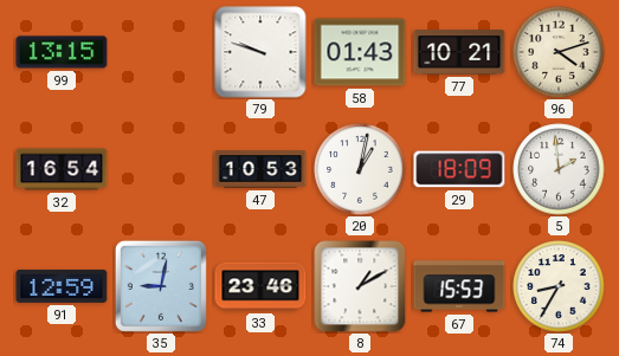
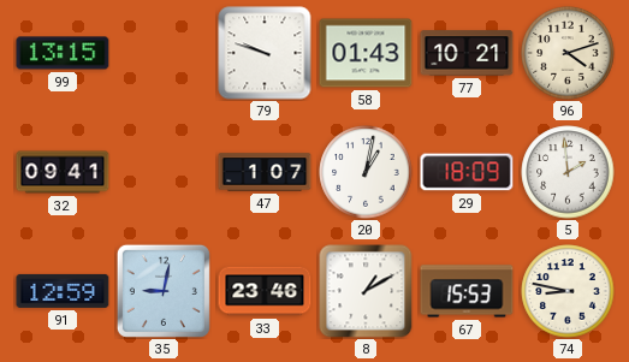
32: 16:54 -> 09:41 (63, 172)
47: 10:53 -> 1:07 (265, 172)
74: 8:35 -> 8:47 (568, 291)
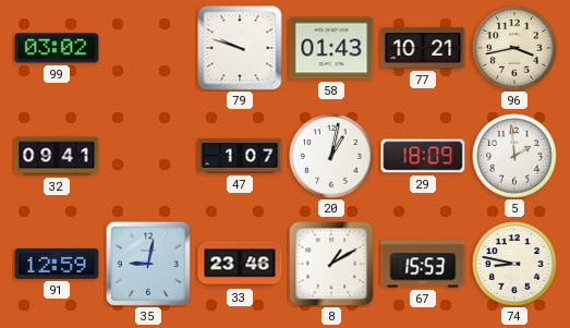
99: 13:15 -> 03:02 (57, 48)
96: 4:12 -> 3:43 (514, 48)
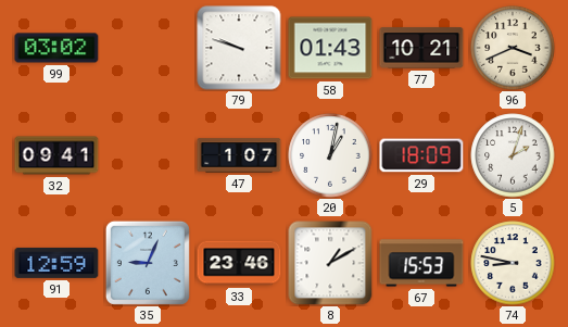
96: 3:43 -> 3:41 (513, 48)
5: 1:59 -> 2:03 (513, 155)
35: 9:02 -> 9:04 (148, 263)
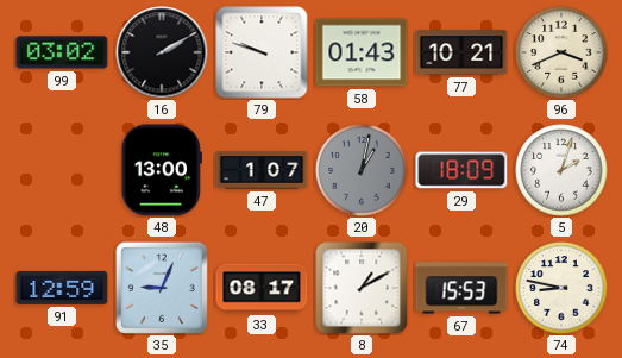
16: none -> 2:10 (162, 52)
32: 09:41 -> none (56, 155)
48: none -> 13:00 (162, 170)
20 dial: white -> grey (362, 170)
33: 23:46 -> 08:17 (262, 288)
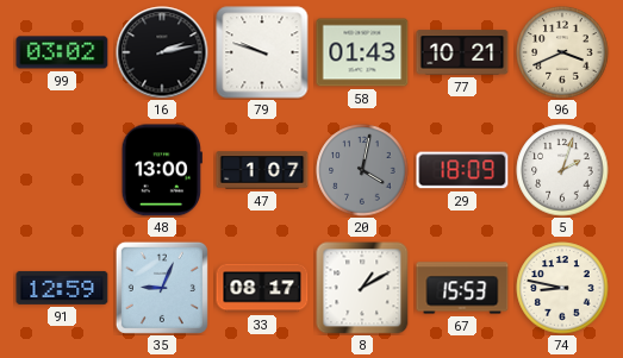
16: 2:10 -> 2:13 (162, 52)
20: 1:02 -> 4:02 (362, 170)
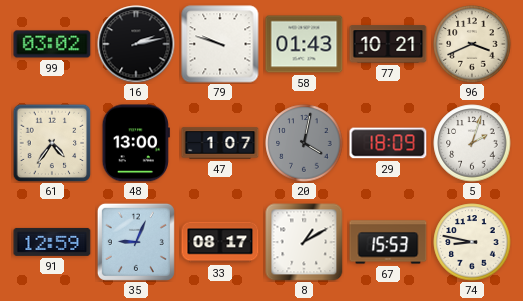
61: none -> 4:36 (52, 143)
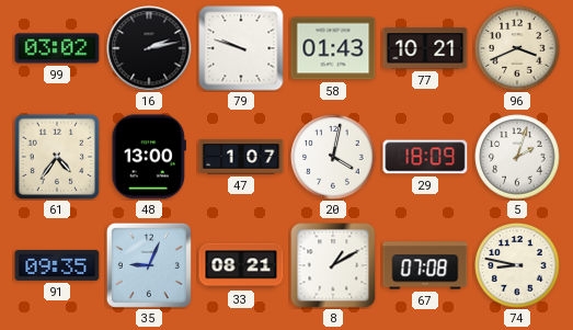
20 dial: grey -> white (333, 157)
91: 12:59 -> 09:35 (57, 265)
33: 08:17 -> 08:21 (241, 265)
67: 15:53 -> 07:08 (425, 265)
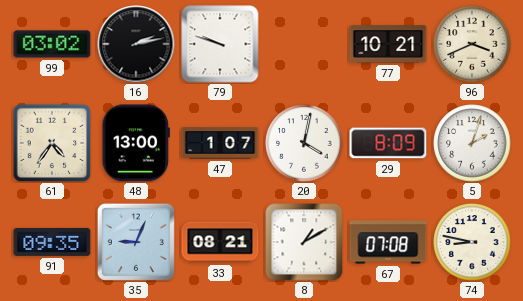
58: 01:43 -> none (333, 48)
29: 18:09 -> 8:09 (388, 143)
